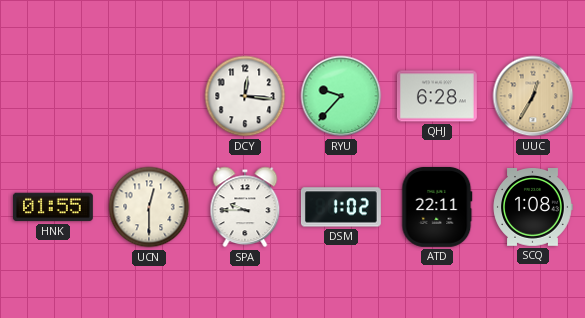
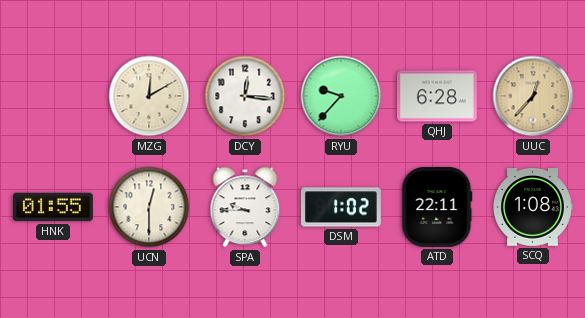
MZG: none -> 12:10 (149, 96)
UUC: 12:35 -> 12:37 (533, 96)
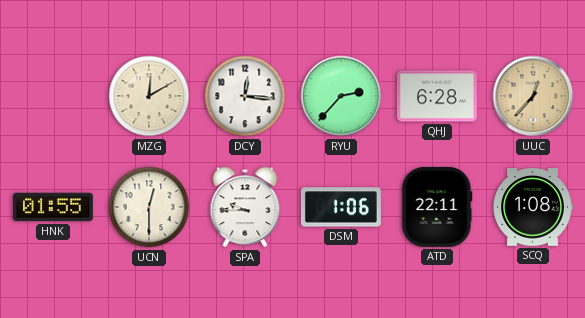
RYU: 9:37 -> 2:37 (341, 96)
DSM: 1:02 -> 1:06 (341, 207)
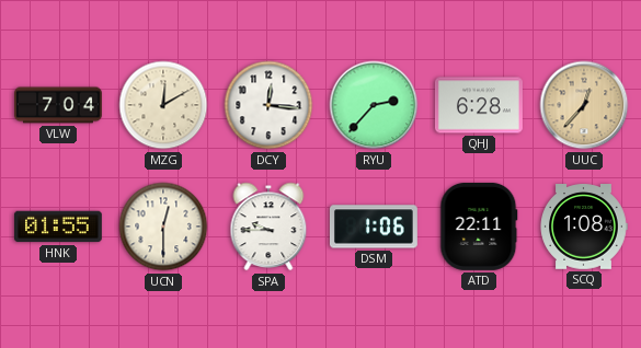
VLW: none -> 7:04 (59, 105)
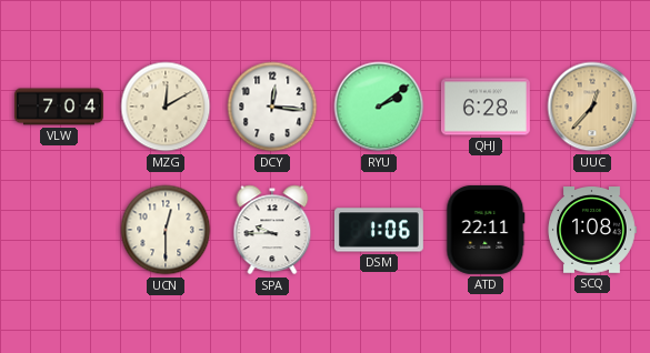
RYU: 2:37 -> 2:09 (379, 107)
HNK: 01:55 -> none (58, 227)
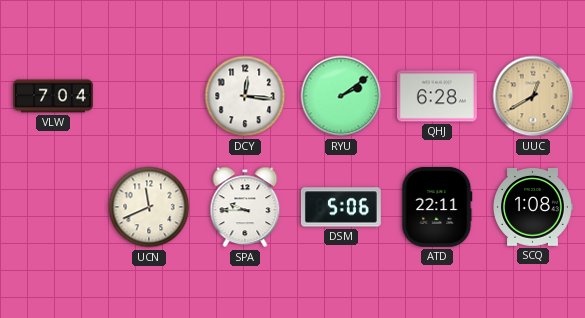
MZG: 12:10 -> none (166, 107)
UUC: 12:37 -> 12:40 (533, 96)
UCN: 12:30 -> 11:41 (149, 207)
DSM: 1:06 -> 5:06 (341, 207)
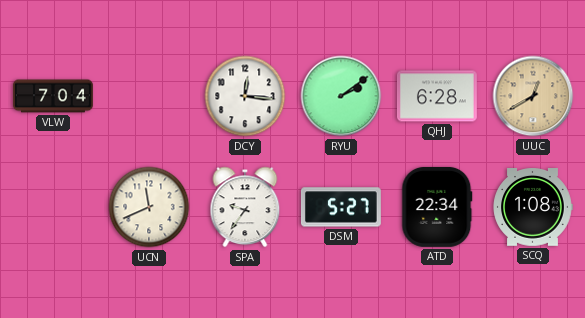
SPA: 9:45 -> 9:36 (245, 207)
DSM: 5:06 -> 5:27 (341, 207)
ATD: 22:11 -> 22:34 (437, 207)
